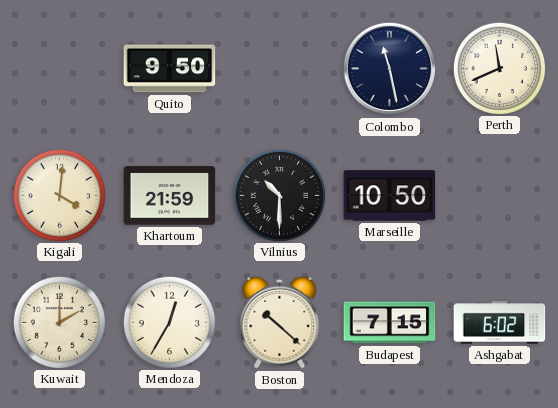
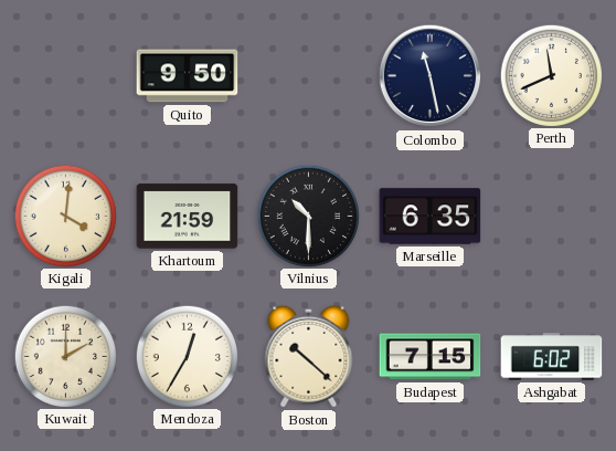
Marseille: 10:50 -> 6:35 (431, 217)
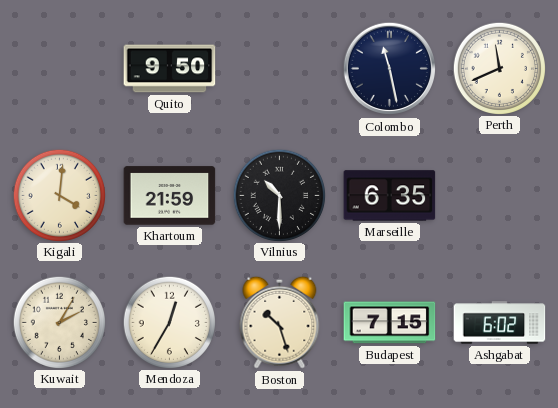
Kuwait: 2:00 -> 2:05 (59, 322)
Boston: 10:22 -> 10:27 (280, 322)
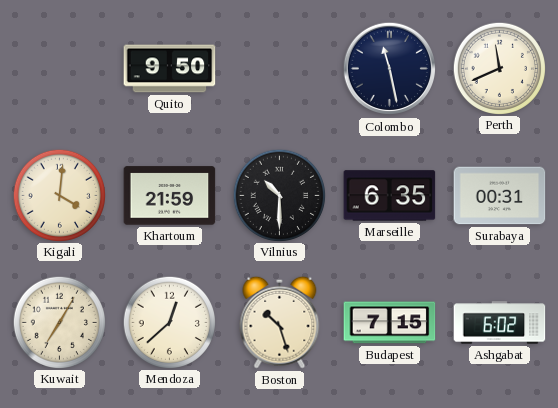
Surabaya: none -> 00:31 (500, 196)
Kuwait: 2:05 -> 7:05 (59, 322)
Mendoza: 12:35 -> 12:38 (169, 322)
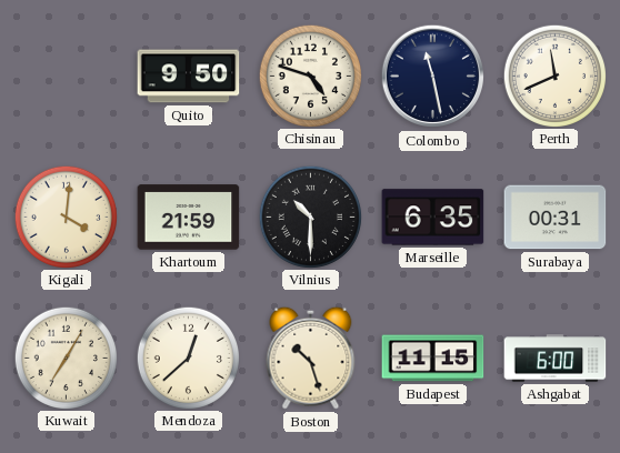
Chisinau: none -> 4:48 (310, 75)
Budapest: 7:15 -> 11:15 (433, 359)
Ashgabat: 6:02 -> 6:00 (556, 359)
